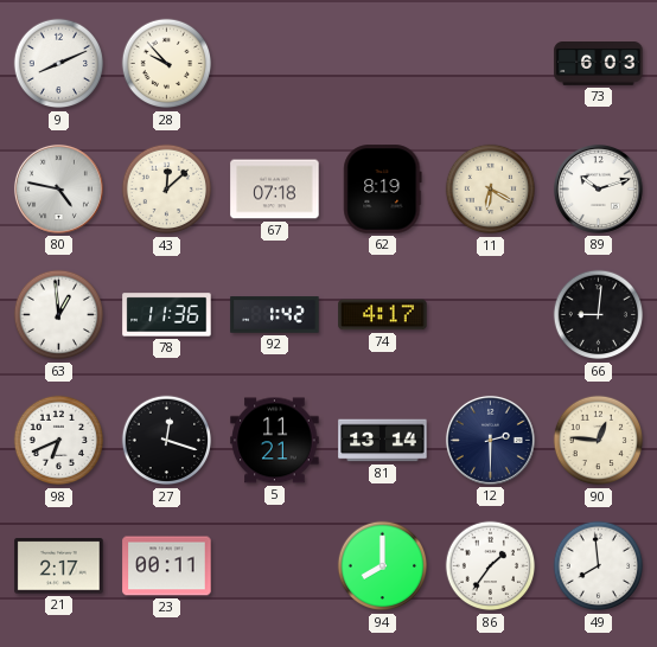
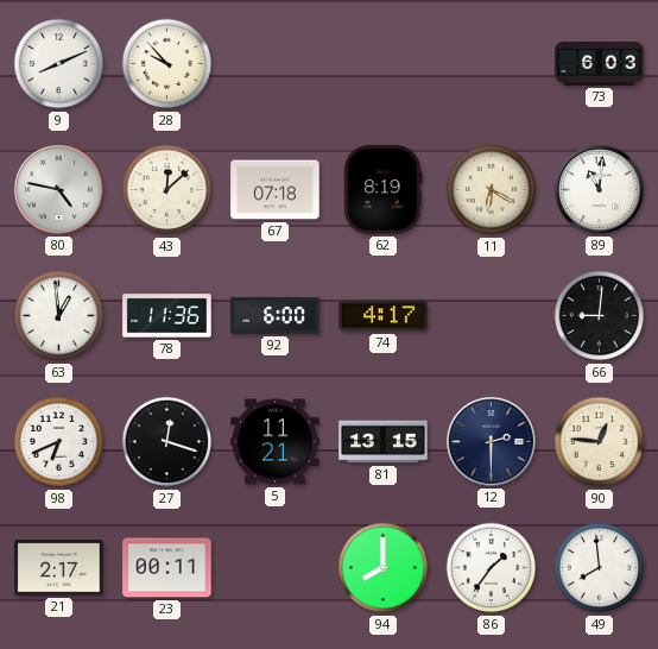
89: 10:12 -> 11:01 (599, 189)
92: 1:42 -> 6:00 (276, 316)
81: 13:14 -> 13:15 (384, 442)
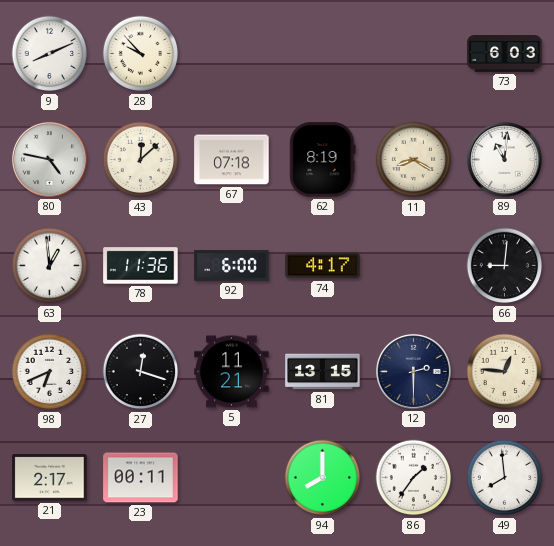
11: 6:20 -> 8:20 (414, 160)
